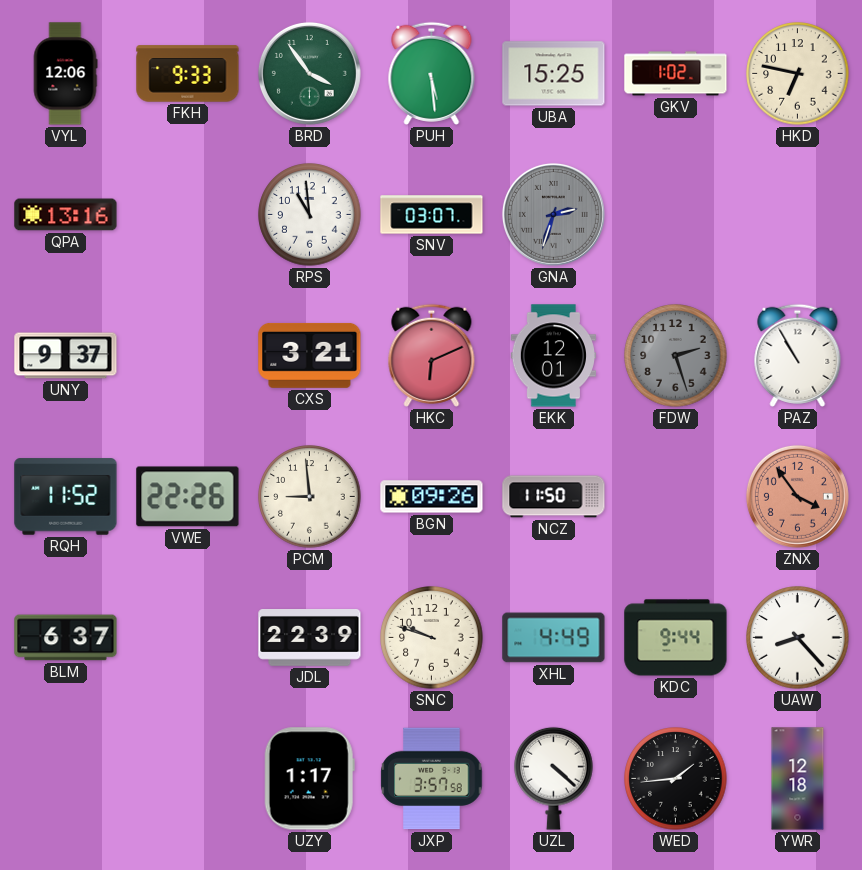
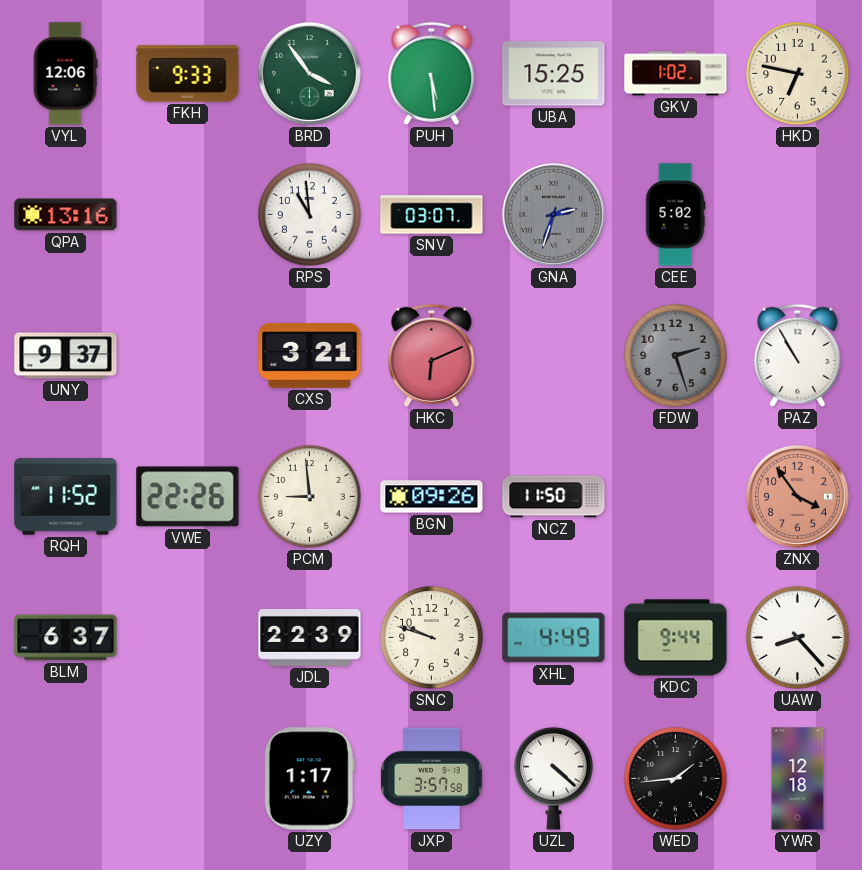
CEE: none -> 5:02 (675, 215)
EKK: 12:01 -> none (553, 356)
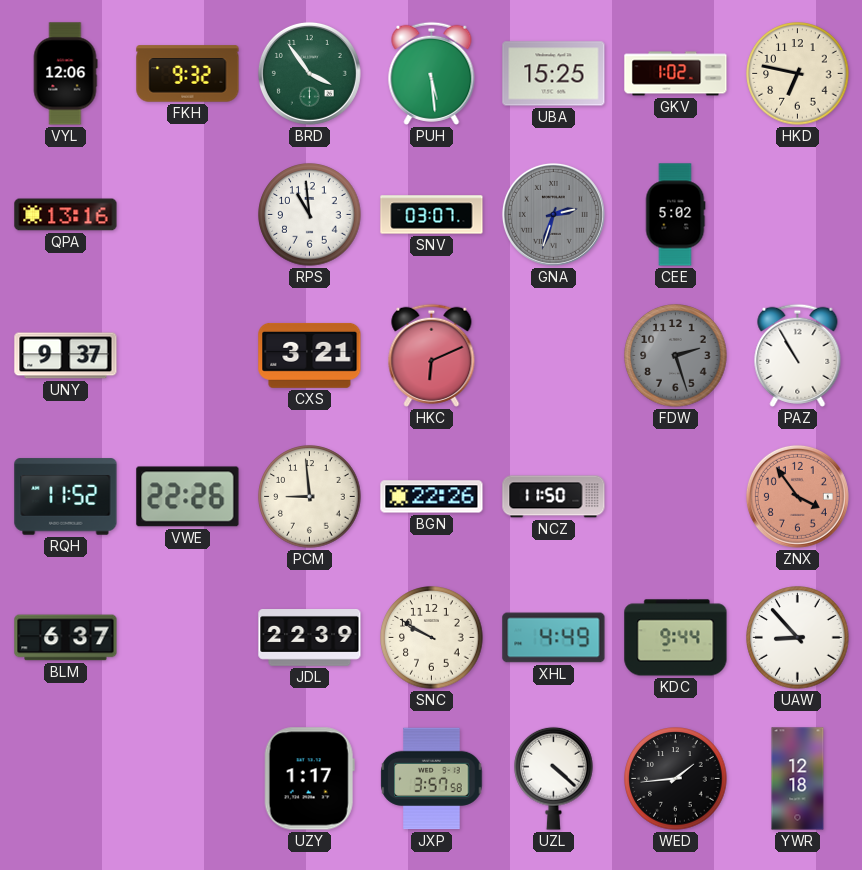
FKH: 9:33 -> 9:32 (188, 74)
BGN: 09:26 -> 22:26 (432, 497)
SNC: 9:48 -> 9:50 (432, 638)
UAW: 8:23 -> 8:53 (798, 638)
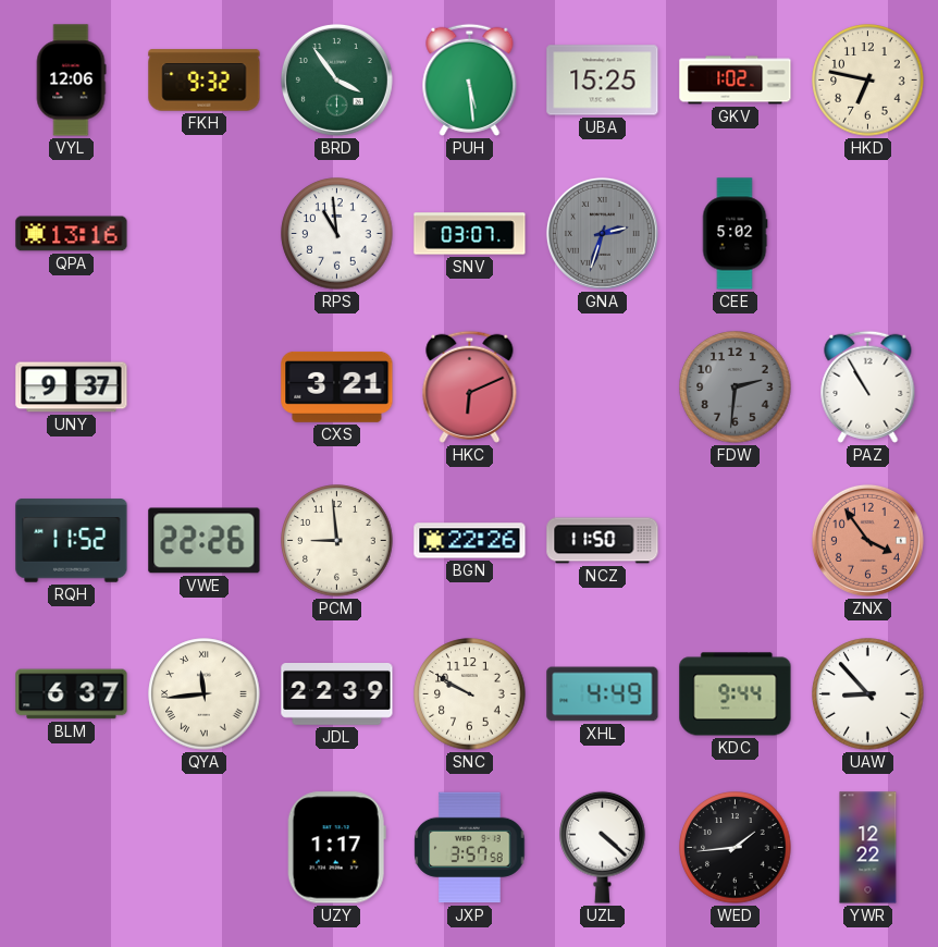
FDW: 2:27 -> 2:31 (736, 388)
QYA: none -> 11:44 (205, 694)
YWR: 12:18 -> 12:22 (868, 848)
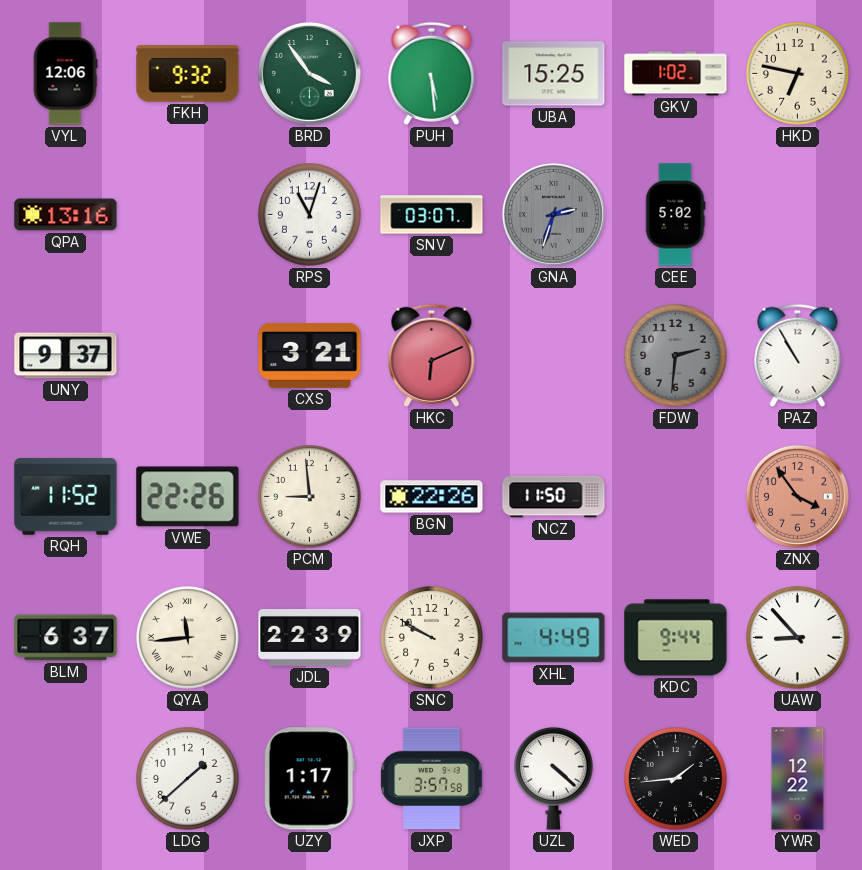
RPS: 10:59 -> 11:03 (310, 215)
LDG: none -> 1:38 (188, 779)
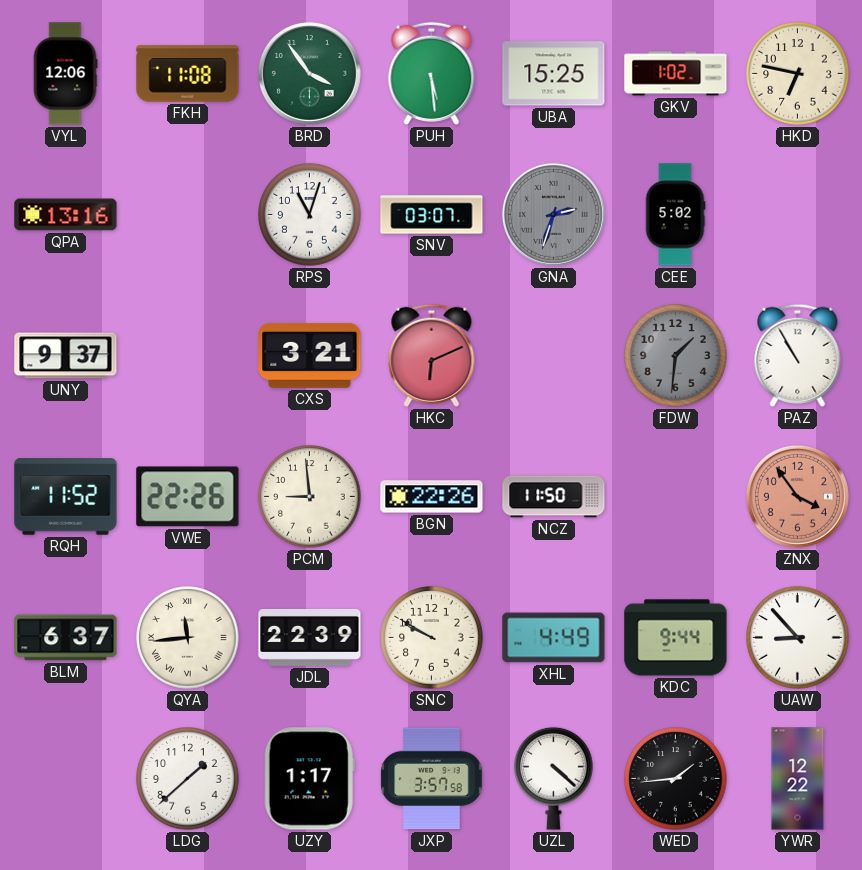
FKH: 9:32 -> 11:08 (188, 74)
FDW: 2:31 -> 1:31 (676, 356)
